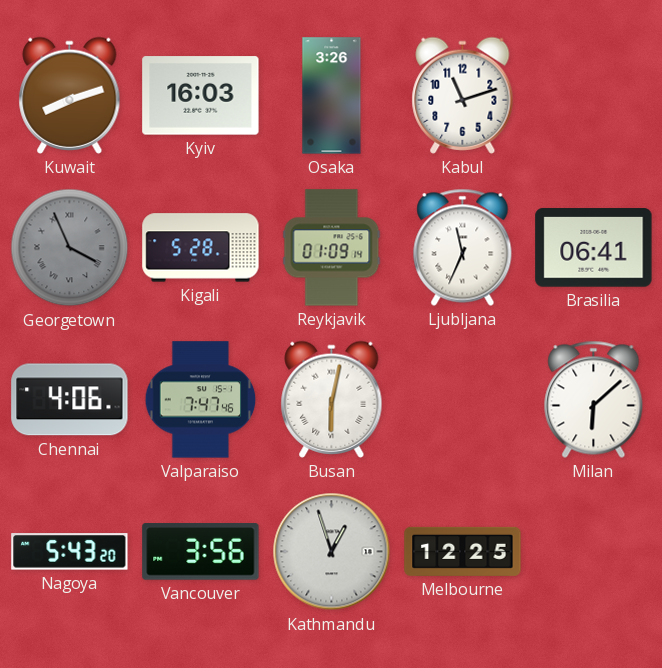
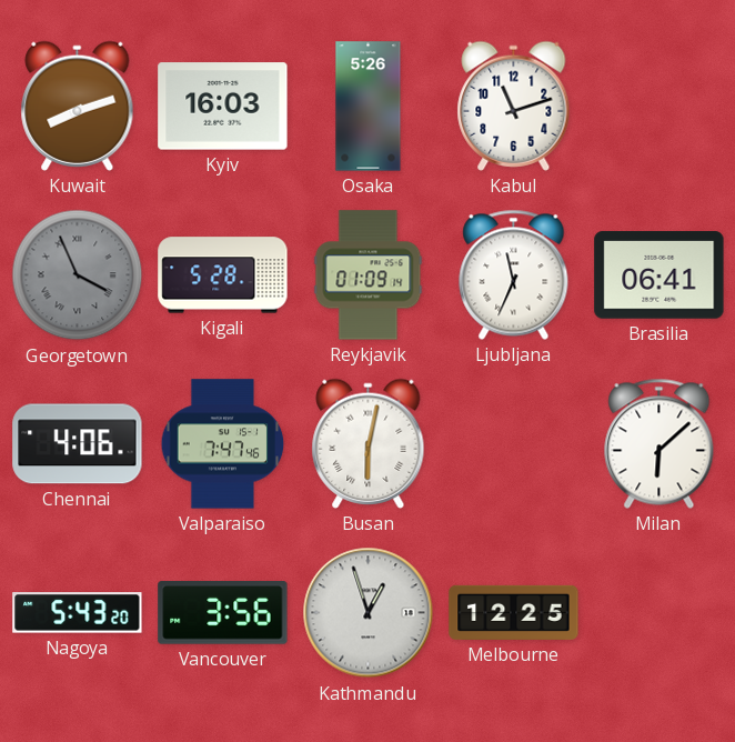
Osaka: 3:26 -> 5:26 (369, 107)
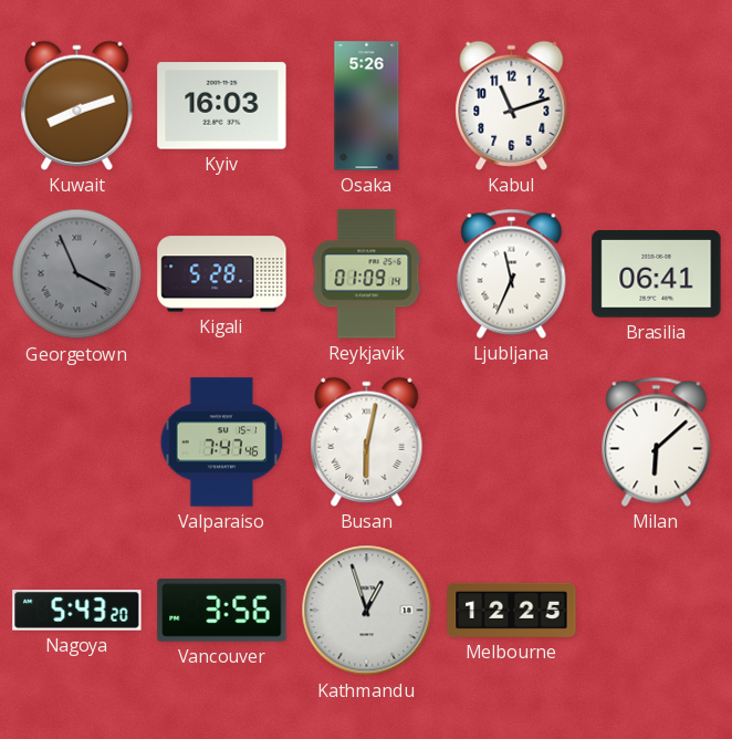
Chennai: 4:06 -> none (78, 444)
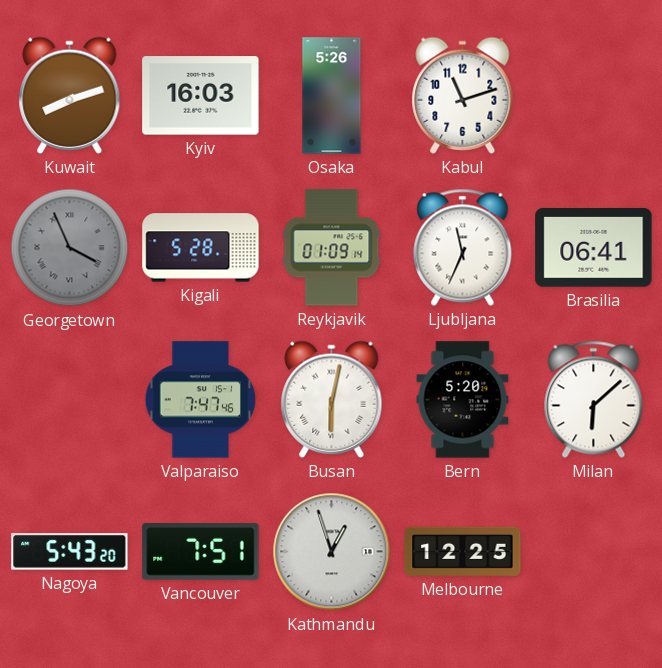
Bern: none -> 5:20 (463, 400)
Vancouver: 3:56 -> 7:51 (201, 552)
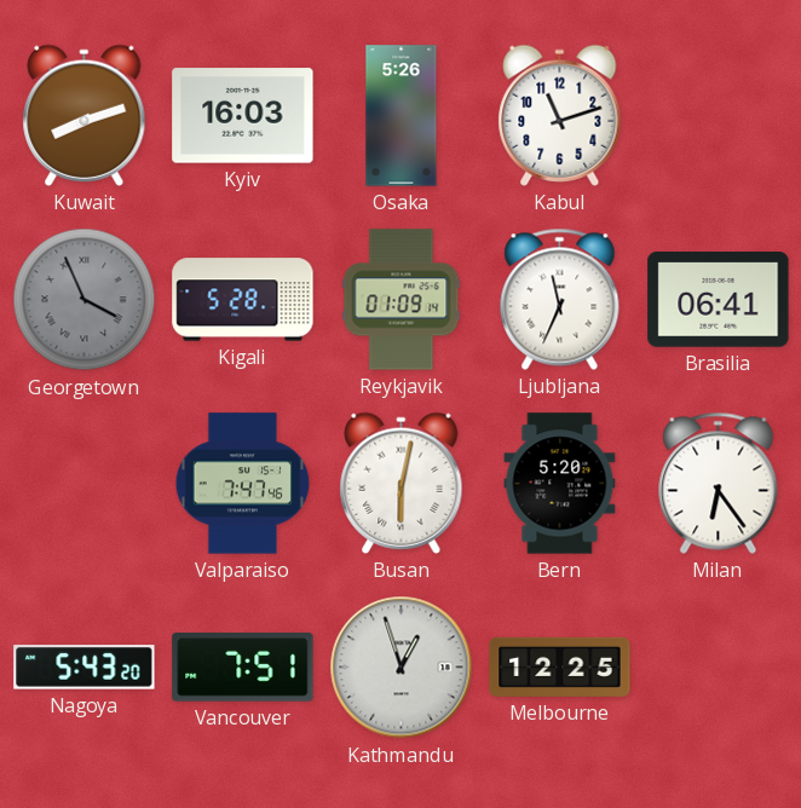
Milan: 6:08 -> 6:24 (719, 483)
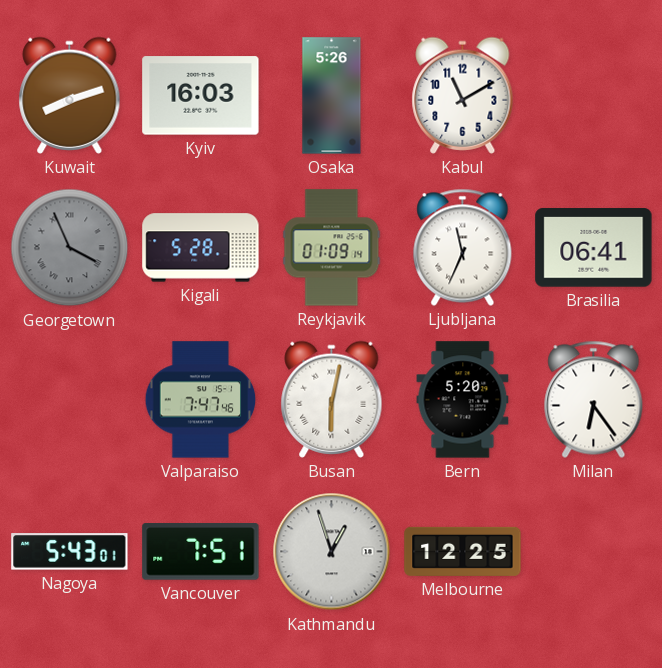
Kabul: 11:12 -> 11:10 (463, 95)
Nagoya: 5:43:20 -> 5:43:01 (70, 552)
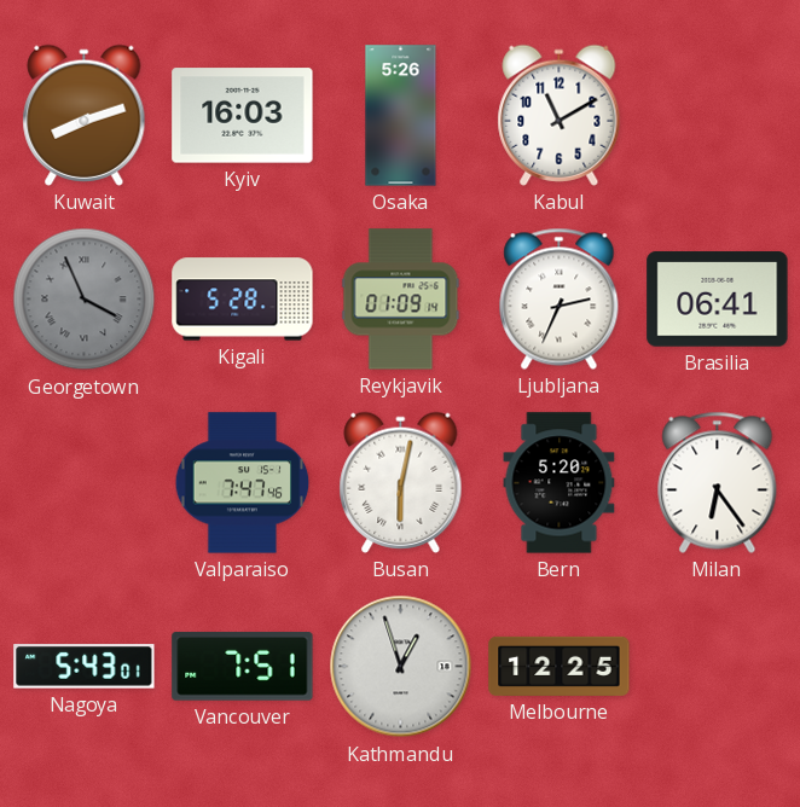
Ljubljana: 11:34 -> 2:34 (560, 298)
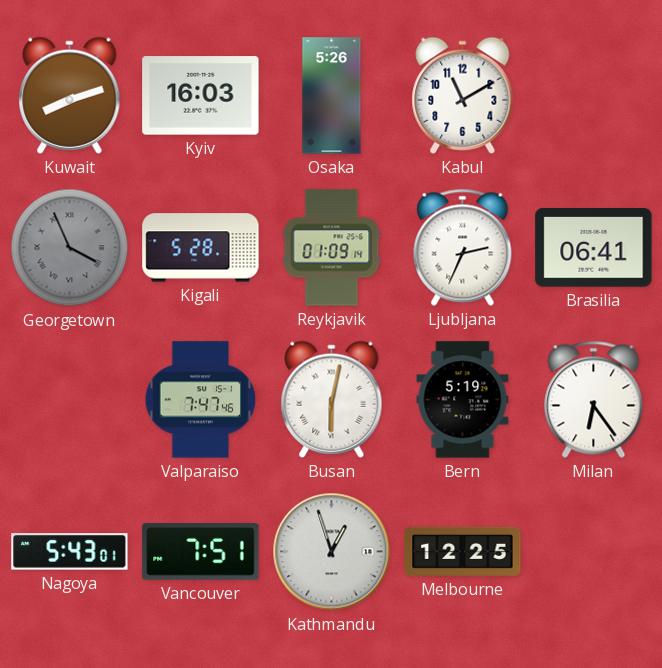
Bern: 5:20 -> 5:19 (463, 400)
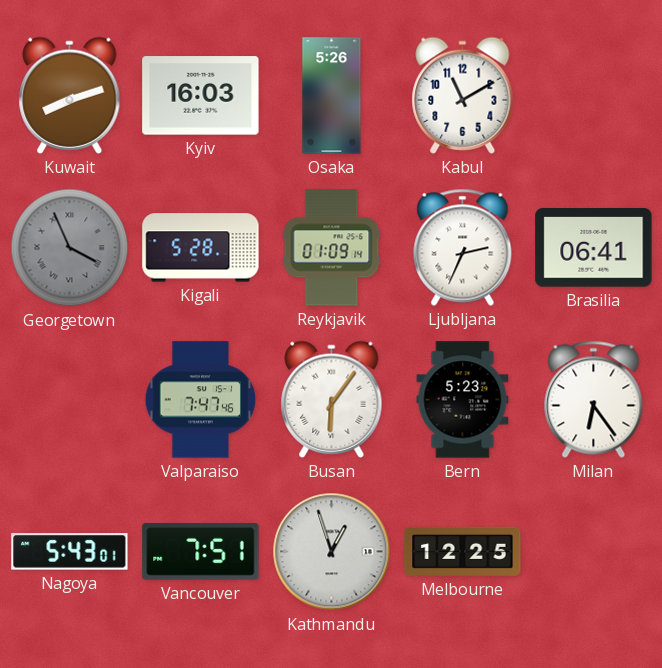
Busan: 6:02 -> 6:06 (332, 399)
Bern: 5:19 -> 5:23 (463, 400)
